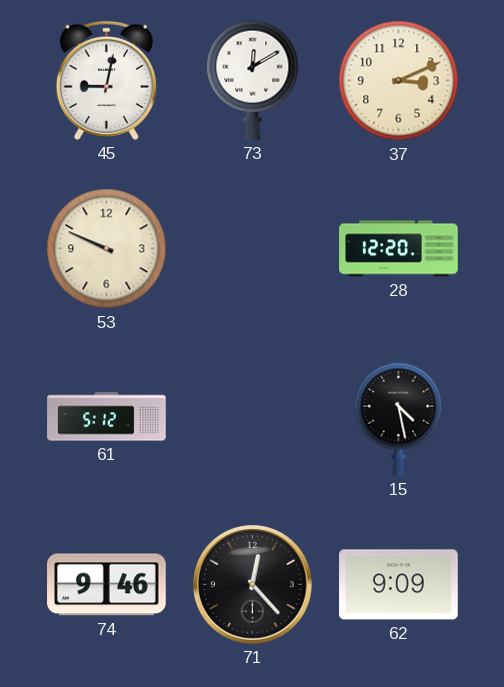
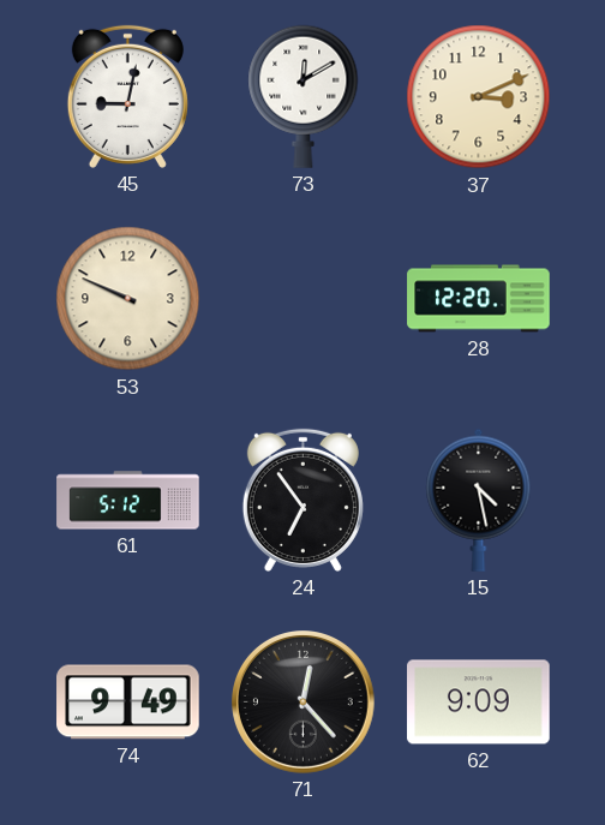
24: none -> 6:54 (302, 500)
74: 9:46 -> 9:49 (128, 703)
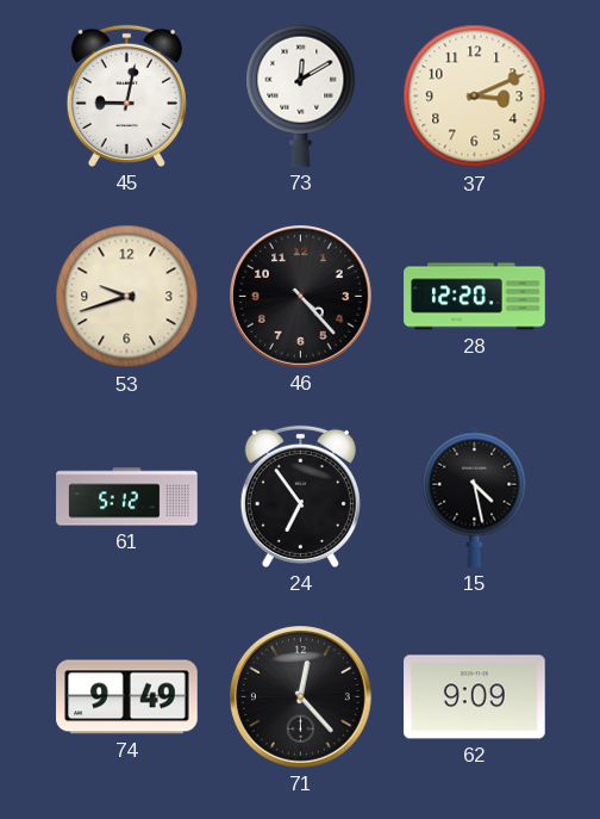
53: 9:49 -> 9:42 (127, 297)
46: none -> 4:23 (301, 297)
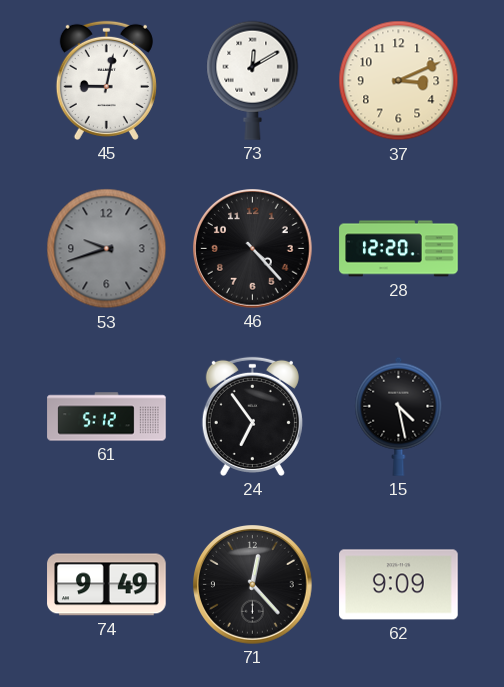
53 dial: cream -> grey (107, 249)
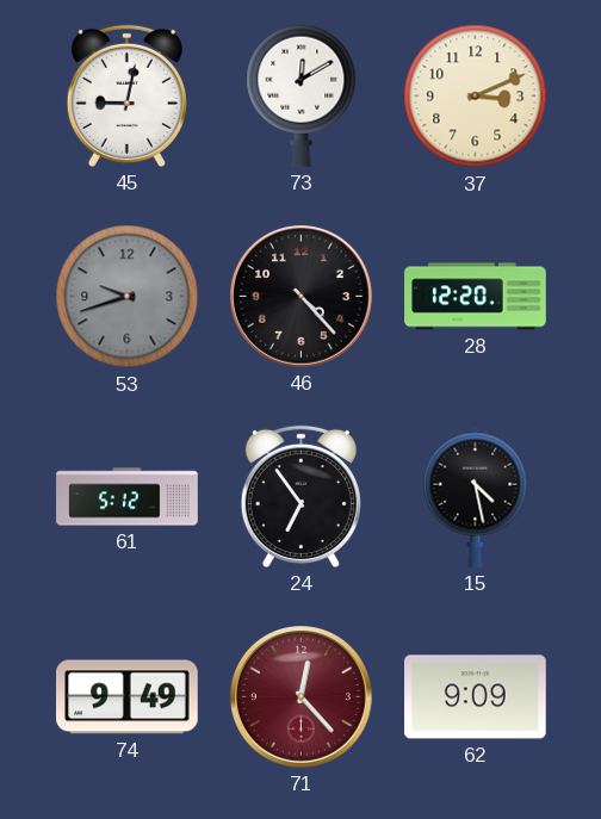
71 dial: black -> burgundy (302, 697)
